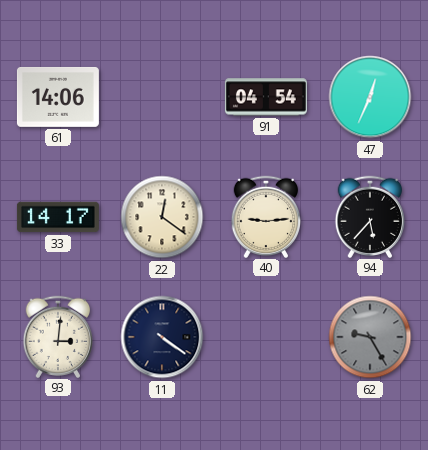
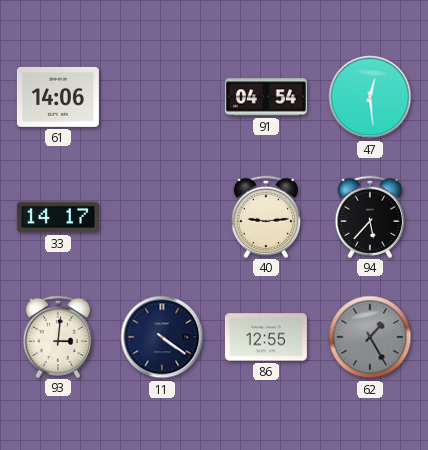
47: 12:34 -> 12:29 (370, 97)
22: 12:21 -> none (162, 217)
86: none -> 12:55 (266, 337)
62: 9:25 -> 1:25 (370, 337)
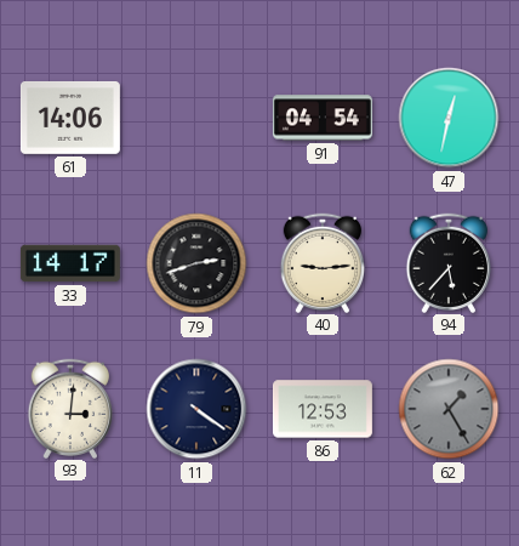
47: 12:29 -> 12:32 (449, 118)
79: none -> 2:42 (196, 263)
86: 12:55 -> 12:53 (323, 409)
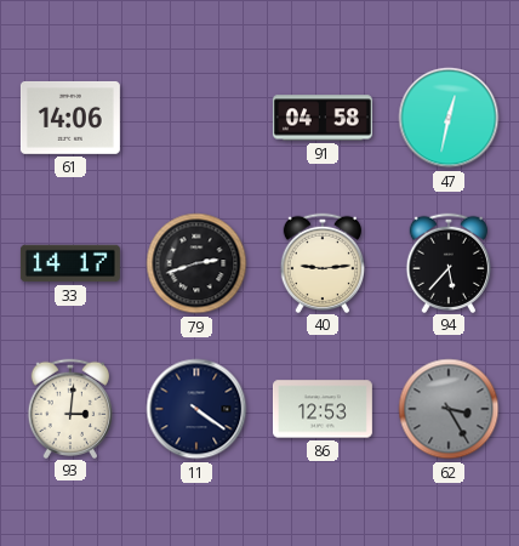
91: 04:54 -> 04:58 (323, 118)
62: 1:25 -> 3:25 (449, 409)
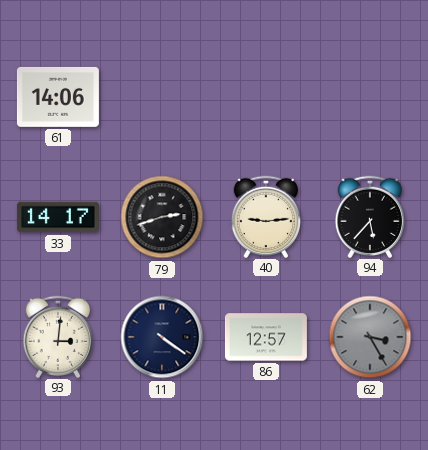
91: 04:58 -> none (323, 118)
47: 12:32 -> none (449, 118)
86: 12:53 -> 12:57 (266, 337)
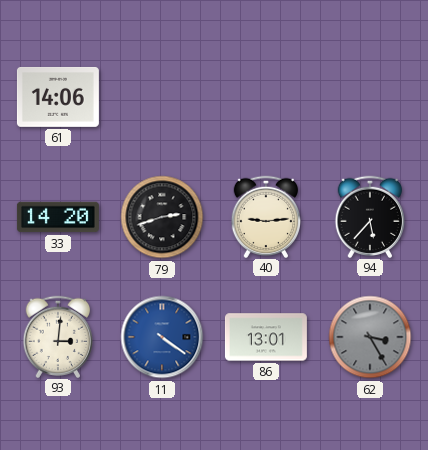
33: 14:17 -> 14:20 (58, 217)
11 dial: navy -> blue (162, 337)
86: 12:57 -> 13:01 (266, 337)
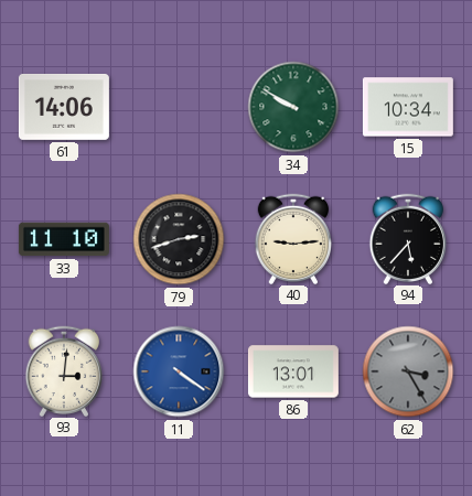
34: none -> 9:50 (293, 107)
15: none -> 10:34 (408, 107)
33: 14:20 -> 11:10 (64, 239)
